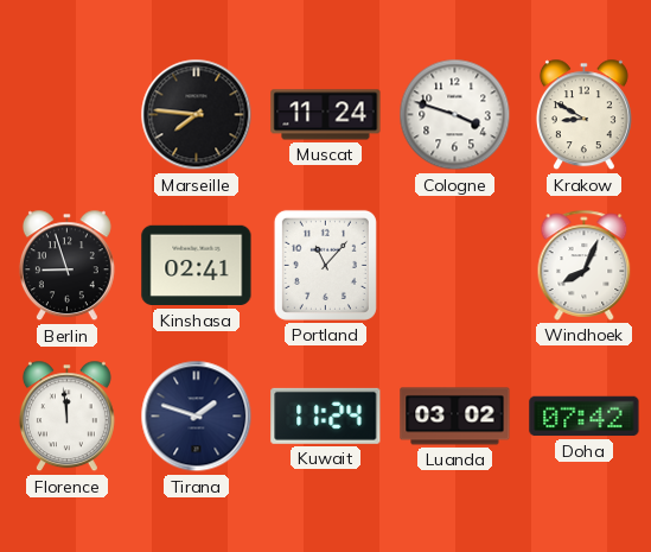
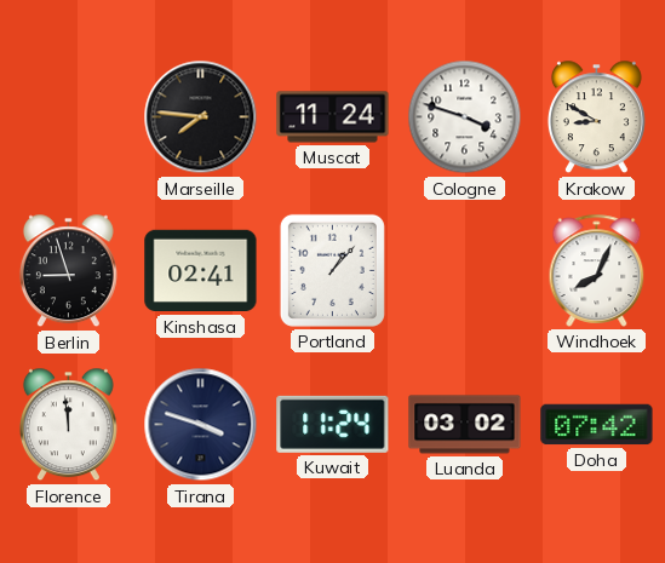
Portland: 11:07 -> 1:07 (332, 270)
Tirana: 1:48 -> 3:48 (201, 425)
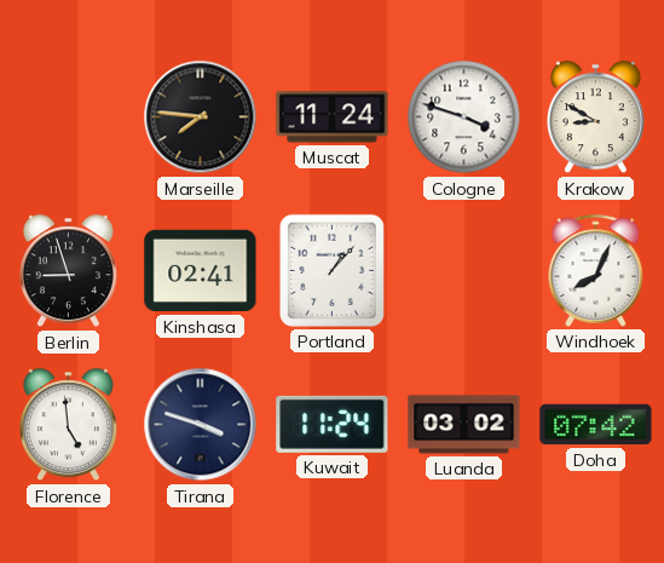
Florence: 11:59 -> 4:59 (68, 425)
